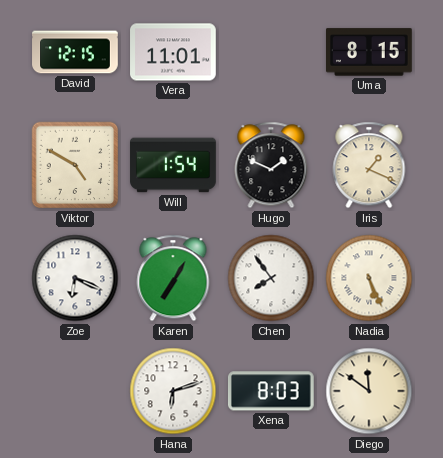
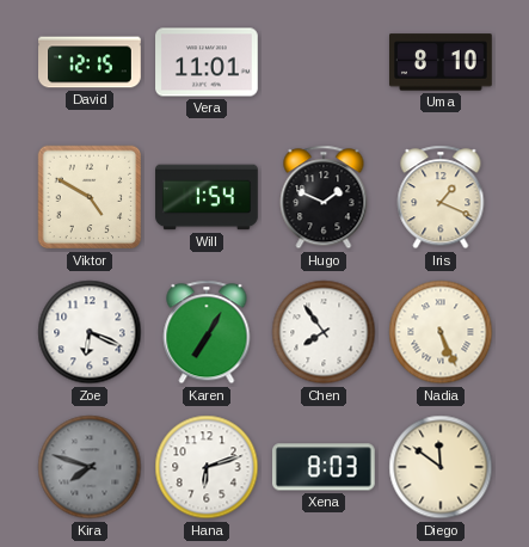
Uma: 8:15 -> 8:10 (442, 62)
Kira: none -> 7:48 (90, 467)
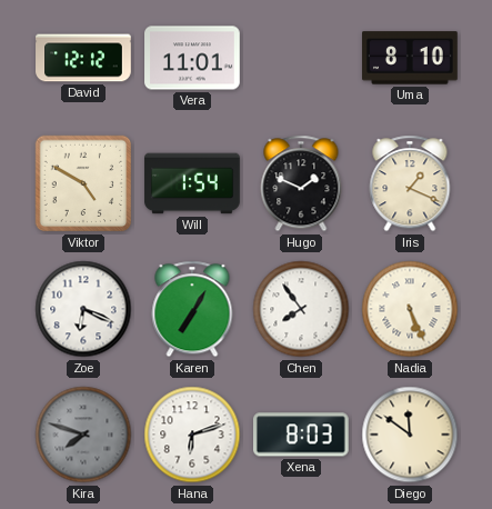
David: 12:15 -> 12:12 (83, 58)
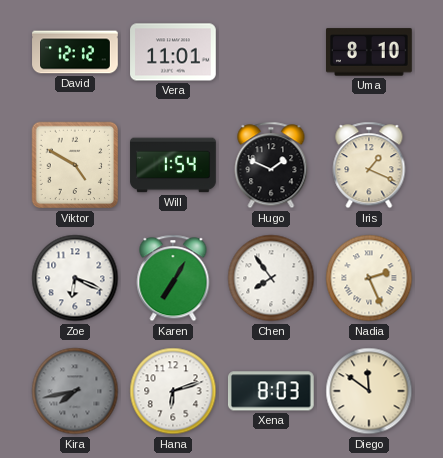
Nadia: 5:26 -> 2:26 (369, 278)
Kira: 7:48 -> 7:43 (75, 391)
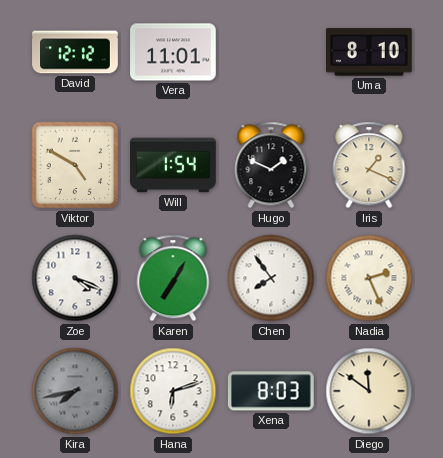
Zoe: 6:19 -> 4:19 (75, 278)
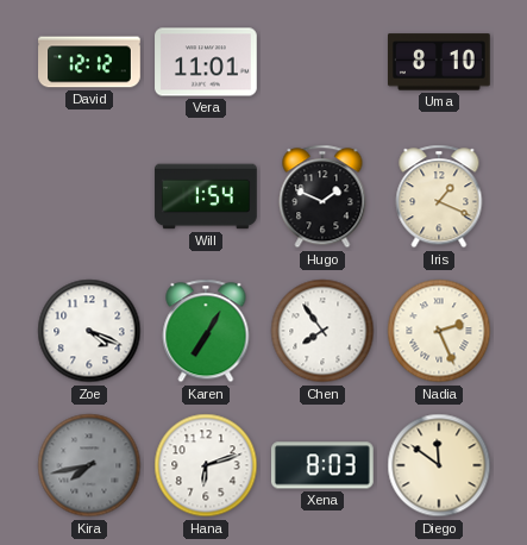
Viktor: 4:50 -> none (75, 165)
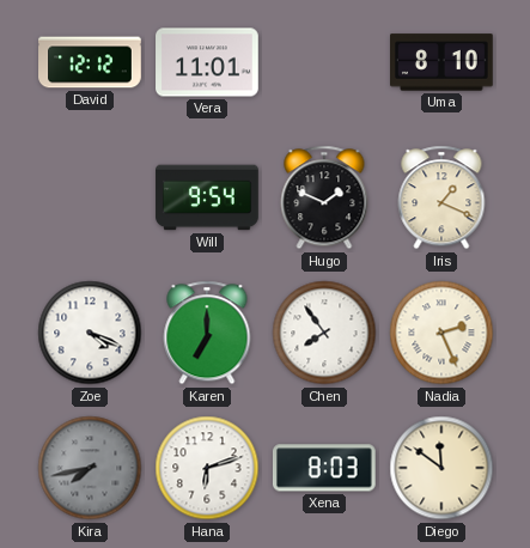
Will: 1:54 -> 9:54 (207, 197)
Karen: 7:05 -> 7:00 (207, 333)
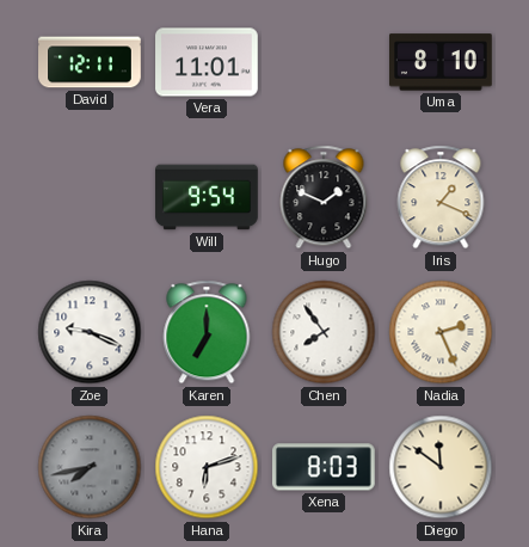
David: 12:12 -> 12:11 (90, 62)
Zoe: 4:19 -> 9:19 (90, 332)
